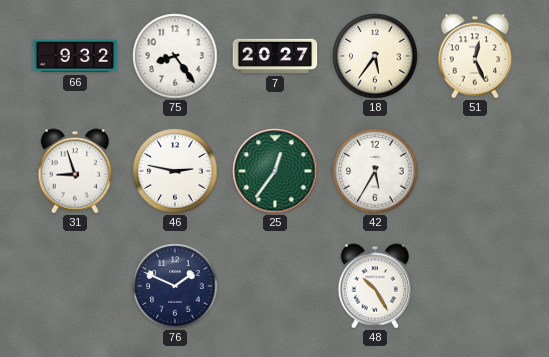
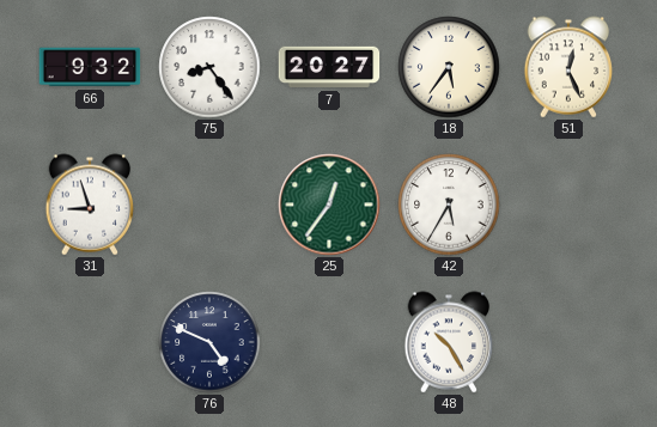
46: 2:47 -> none (175, 171)
76: 1:49 -> 4:49 (209, 342)
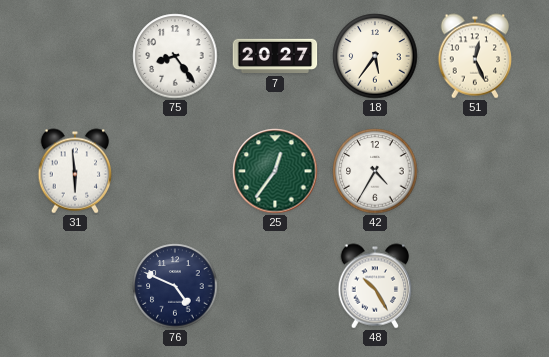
66: 9:32 -> none (90, 67)
31: 8:57 -> 5:59 (75, 171)
42: 5:35 -> 4:35 (375, 171)
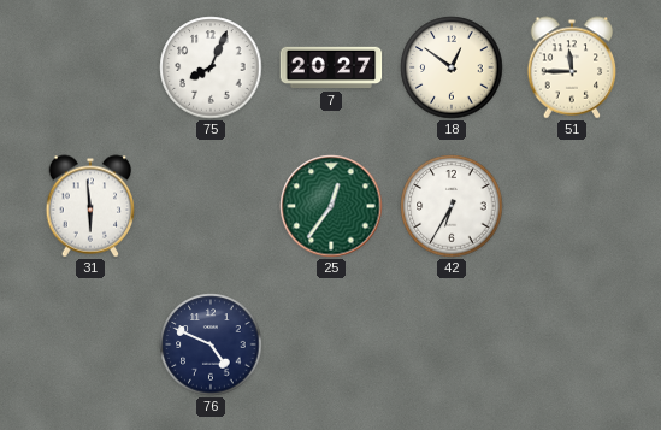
75: 8:24 -> 8:04 (211, 67)
18: 5:36 -> 12:51 (452, 67)
51: 12:26 -> 11:45 (572, 67)
42: 4:35 -> 6:35 (452, 206)
48: 10:25 -> none (375, 286)
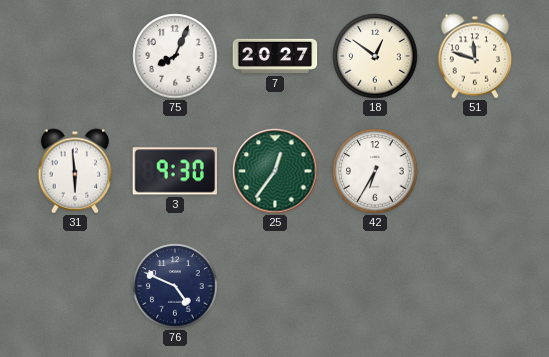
51: 11:45 -> 11:48 (475, 56)
3: none -> 9:30 (174, 171)
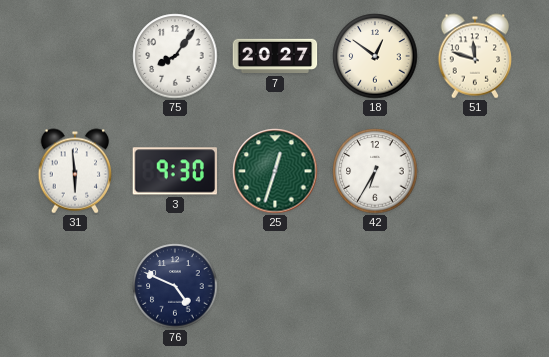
75: 8:04 -> 8:06 (175, 56)
25: 12:36 -> 12:33 (275, 171)
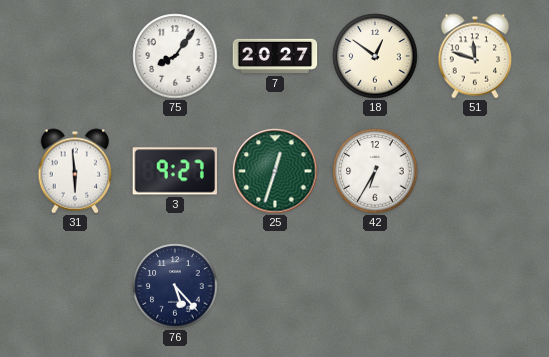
3: 9:30 -> 9:27 (174, 171)
76: 4:49 -> 5:23 (175, 286)
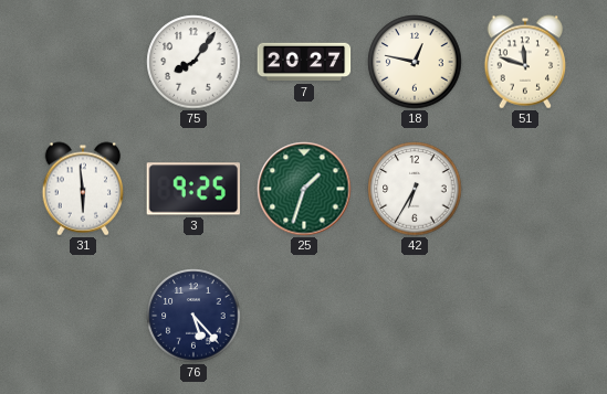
18: 12:51 -> 12:47 (415, 62)
3: 9:27 -> 9:25 (192, 189)
25: 12:33 -> 1:33 (304, 189)
